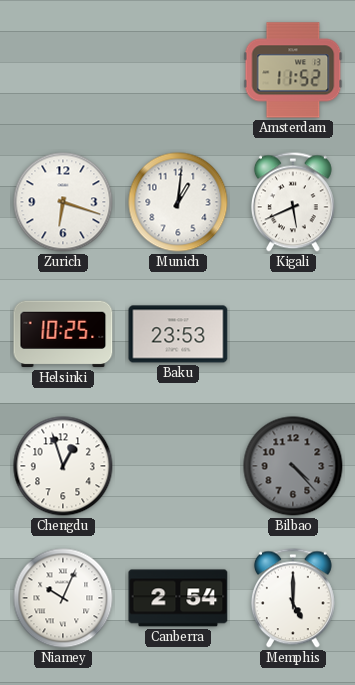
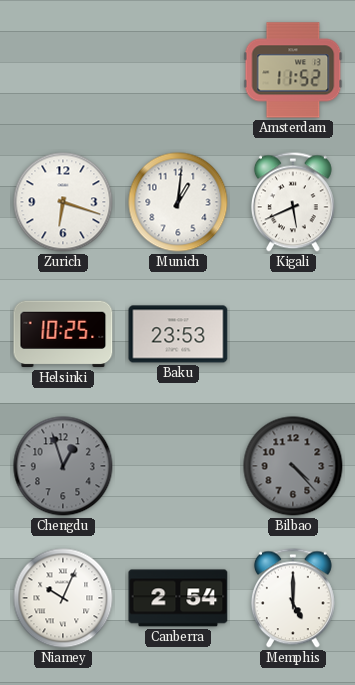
Chengdu dial: white -> grey (63, 466)
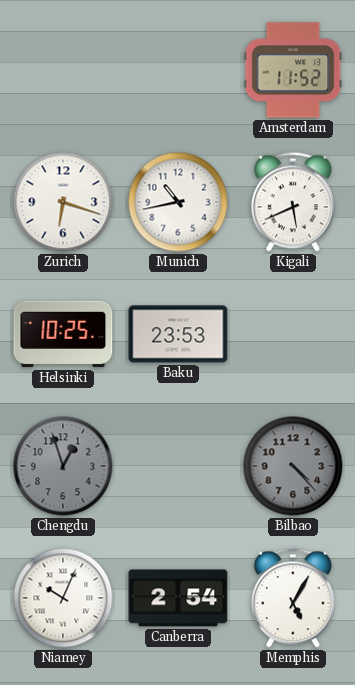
Munich: 1:01 -> 10:43 (178, 202)
Memphis: 5:00 -> 5:05 (293, 598)
